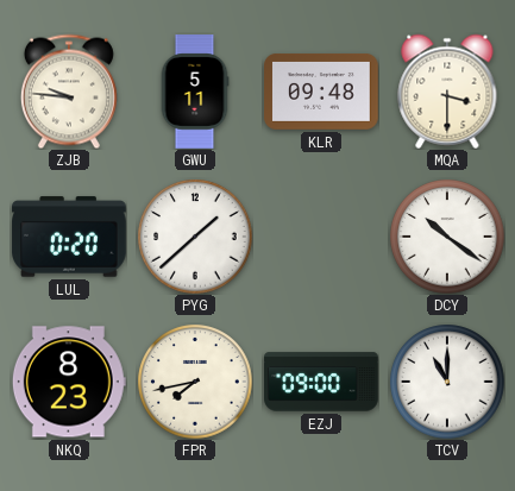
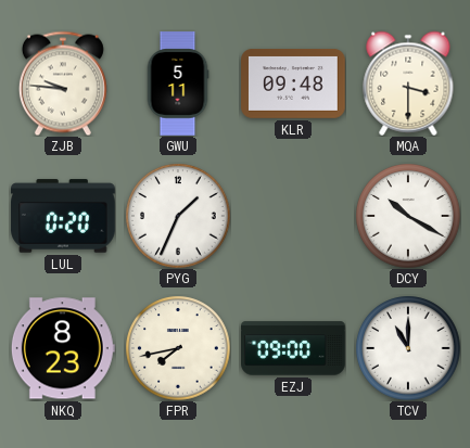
PYG: 1:38 -> 1:34 (178, 216)
DCY: 10:21 -> 10:20 (408, 216)
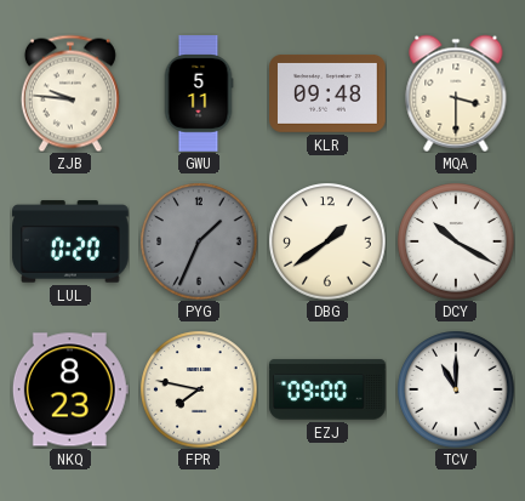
PYG dial: white -> grey (199, 241)
DBG: none -> 1:39 (327, 241)
FPR: 7:43 -> 7:47 (199, 389)
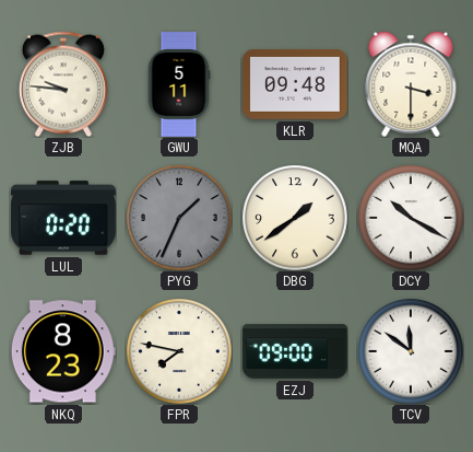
TCV: 11:00 -> 11:51 (411, 351)
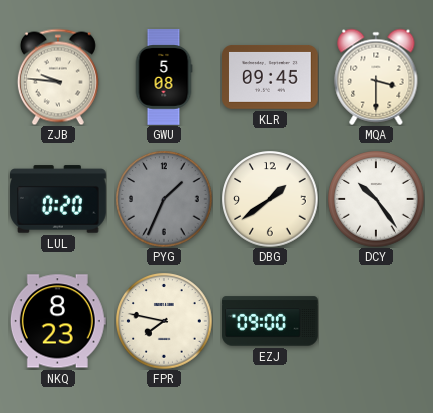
GWU: 5:11 -> 5:08 (164, 77)
KLR: 09:48 -> 09:45 (270, 78)
DCY: 10:20 -> 10:24 (376, 199)
TCV: 11:51 -> none (411, 351)
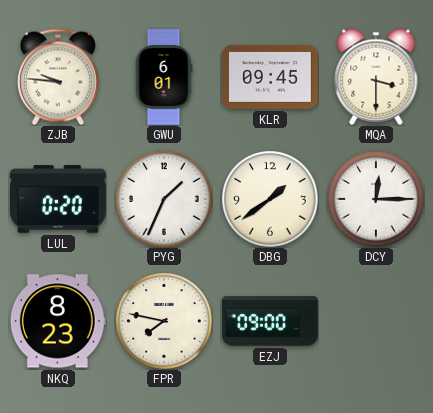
GWU: 5:08 -> 6:01 (164, 77)
PYG dial: grey -> white (164, 199)
DCY: 10:24 -> 12:15 (376, 199)
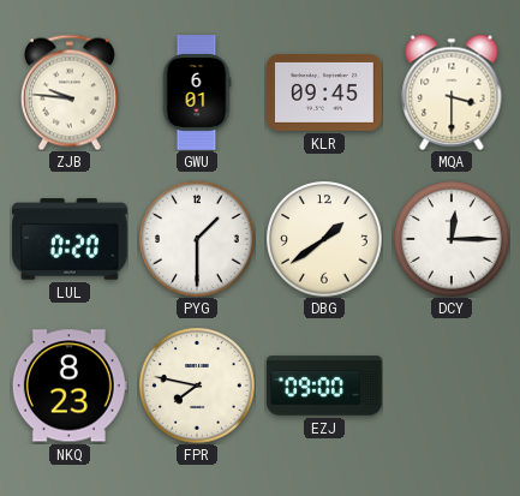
PYG: 1:34 -> 1:30 (197, 239)
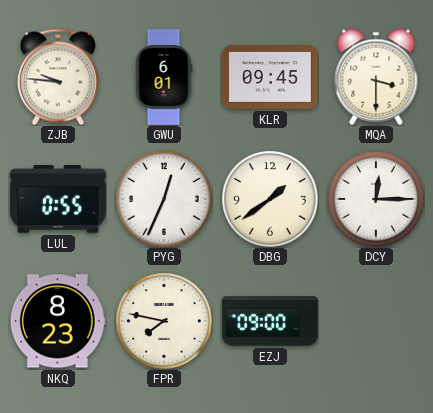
LUL: 0:20 -> 0:55 (58, 199)
PYG: 1:30 -> 12:34 (164, 199)
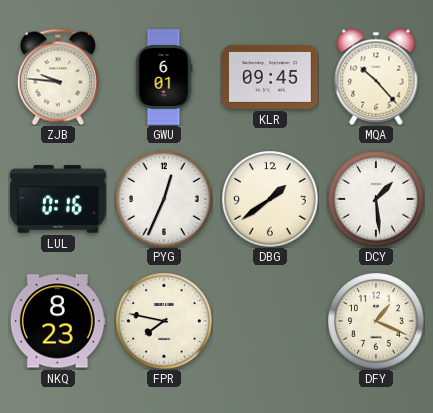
MQA: 3:30 -> 10:23 (376, 77)
LUL: 0:55 -> 0:16 (58, 199)
DCY: 12:15 -> 1:29 (376, 199)
EZJ: 09:00 -> none (270, 321)
DFY: none -> 1:19 (376, 321)
